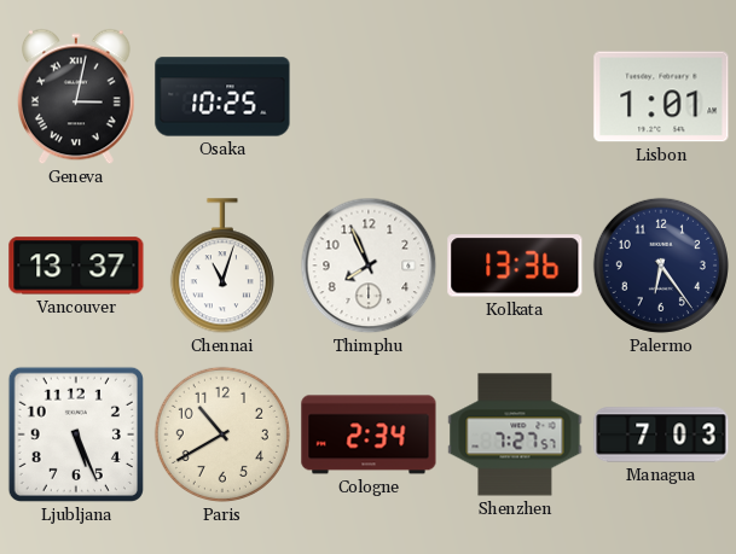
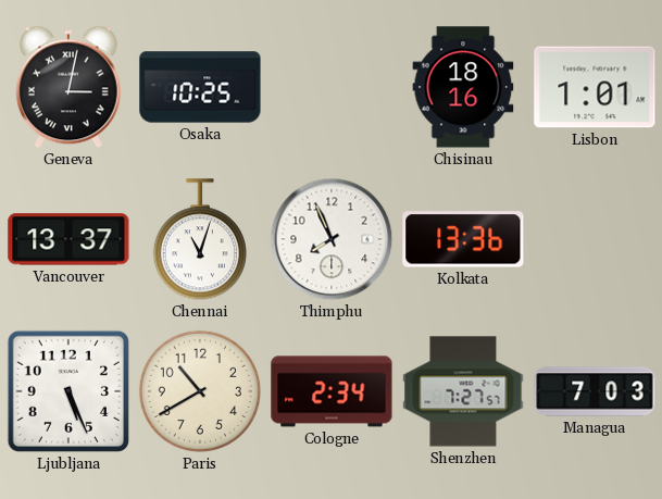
Chisinau: none -> 18:16 (463, 87)
Palermo: 6:24 -> none (661, 266)
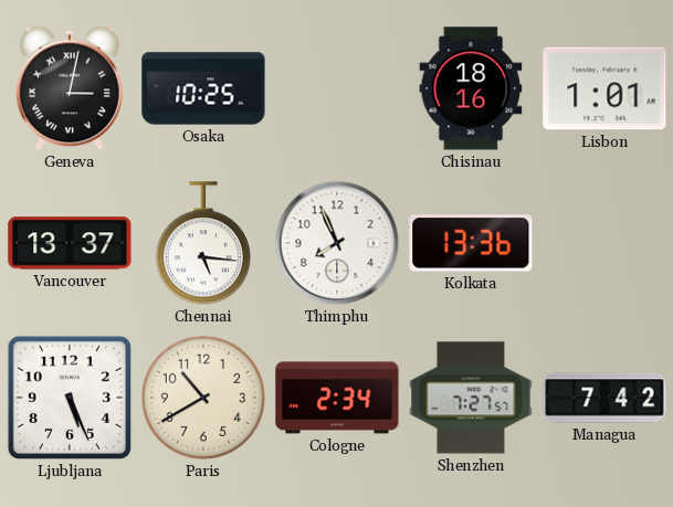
Chennai: 11:03 -> 5:16 (203, 244)
Managua: 7:03 -> 7:42 (604, 398)
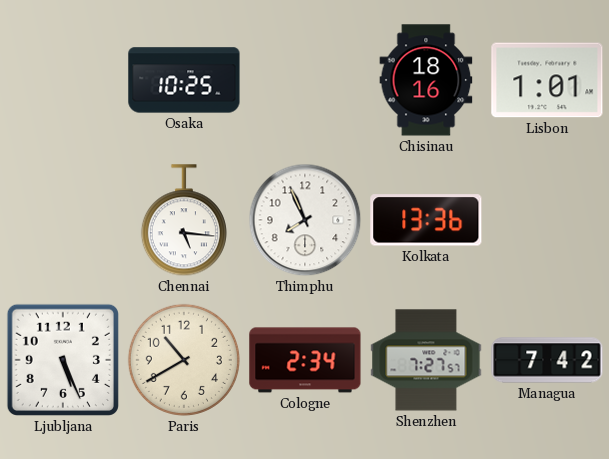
Geneva: 3:02 -> none (70, 88)
Vancouver: 13:37 -> none (70, 243)
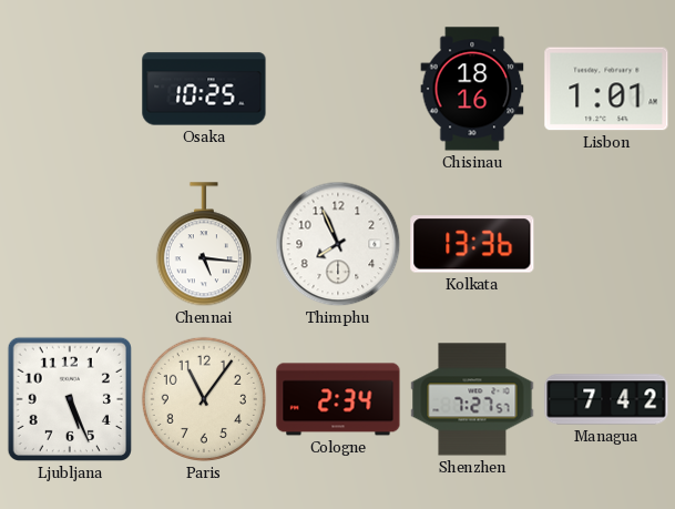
Paris: 10:40 -> 11:06 (204, 399)
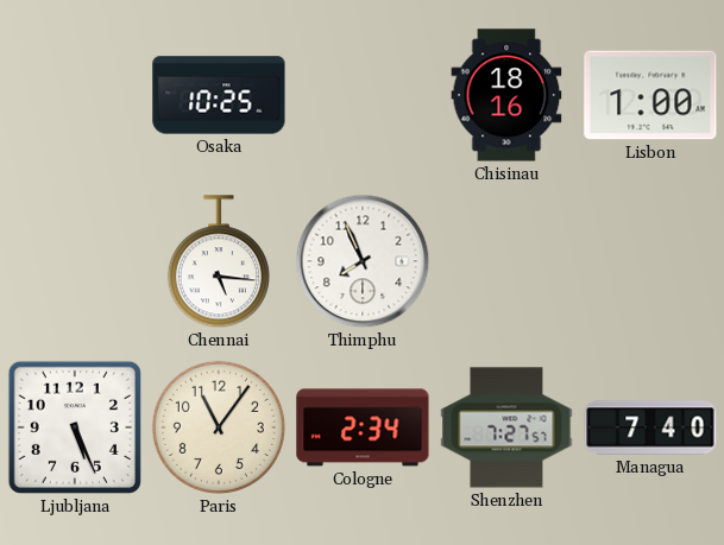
Lisbon: 1:01 -> 1:00 (650, 95)
Kolkata: 13:36 -> none (472, 244)
Managua: 7:42 -> 7:40 (650, 427)
